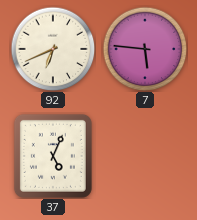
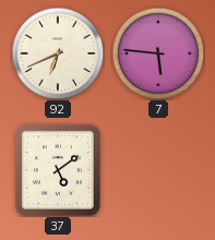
37: 5:04 -> 5:09 (58, 170)
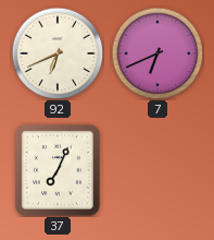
7: 5:46 -> 6:41 (158, 53)
37: 5:09 -> 7:04 (58, 170)
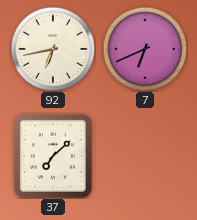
92: 6:41 -> 6:43 (53, 49)
37: 7:04 -> 7:08 (53, 156)
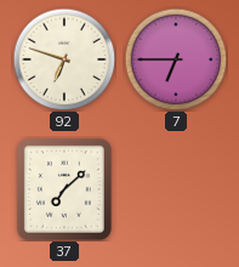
92: 6:43 -> 6:48 (64, 59)
7: 6:41 -> 6:45 (176, 59)
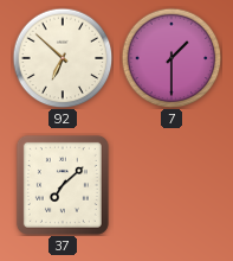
92: 6:48 -> 6:52 (63, 58)
7: 6:45 -> 1:30 (171, 58)
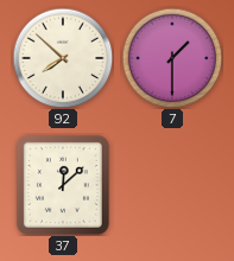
92: 6:52 -> 7:52 (63, 58)
37: 7:08 -> 12:08 (63, 185)
